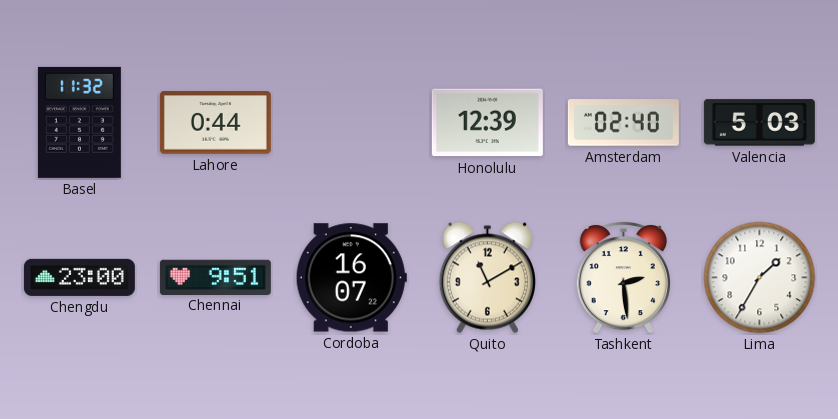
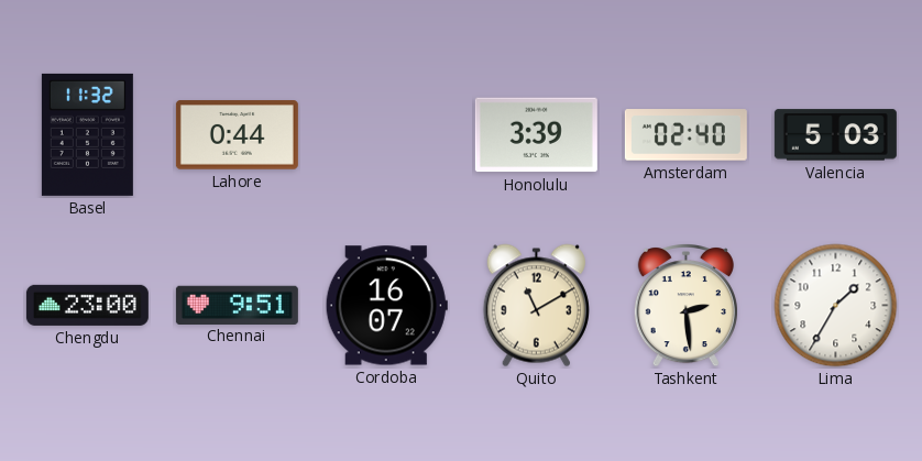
Honolulu: 12:39 -> 3:39 (536, 135)
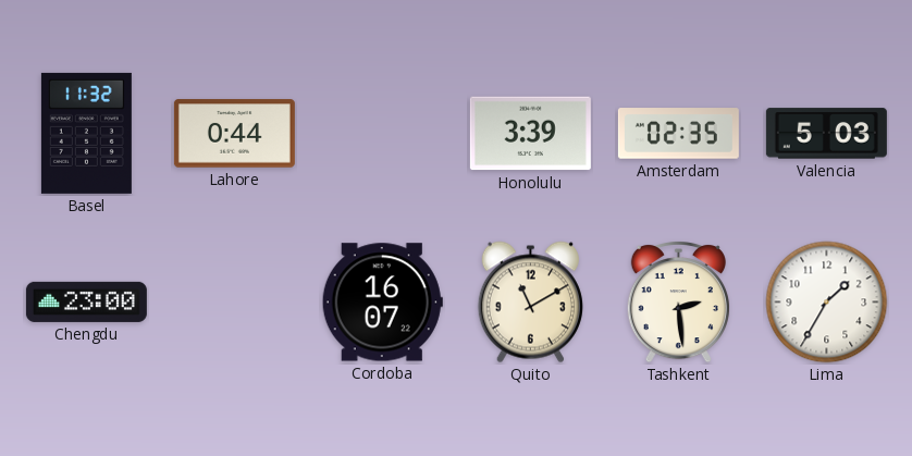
Amsterdam: 02:40 -> 02:35 (678, 134)
Chennai: 9:51 -> none (237, 305)
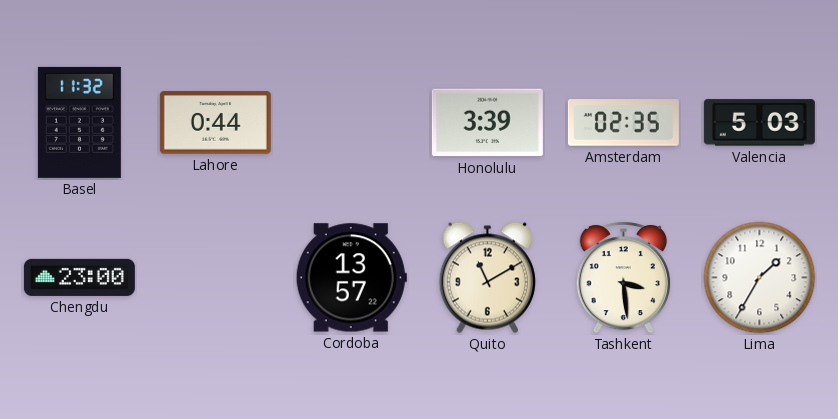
Cordoba: 16:07 -> 13:57 (351, 278)
Tashkent: 2:29 -> 3:29 (623, 277)
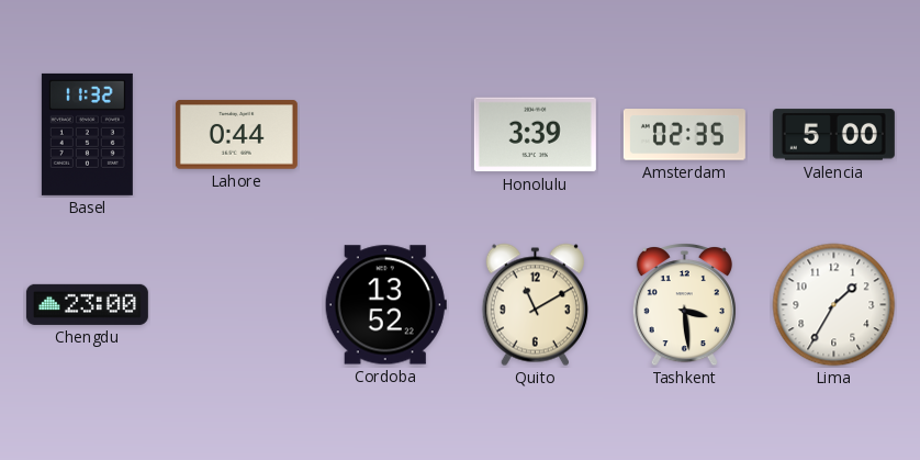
Valencia: 5:03 -> 5:00 (833, 135)
Cordoba: 13:57 -> 13:52 (385, 305)
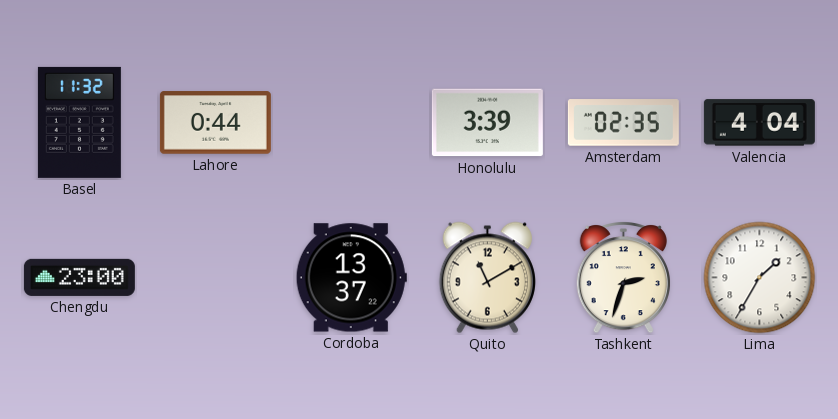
Valencia: 5:00 -> 4:04 (759, 123)
Cordoba: 13:52 -> 13:37 (351, 278)
Tashkent: 3:29 -> 2:33 (623, 277)
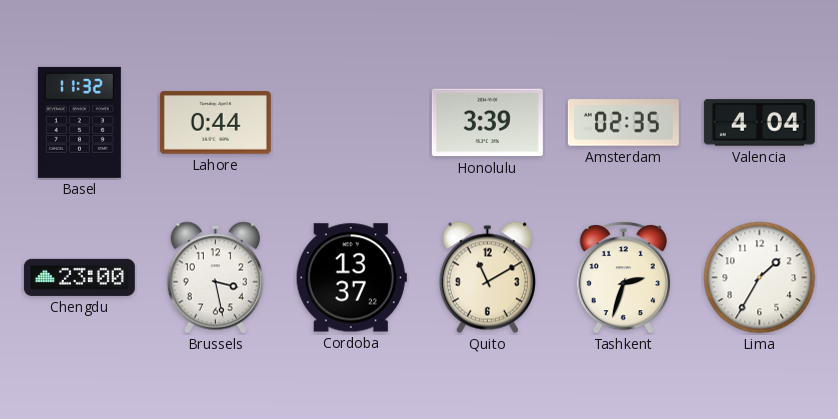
Brussels: none -> 3:28 (215, 278)
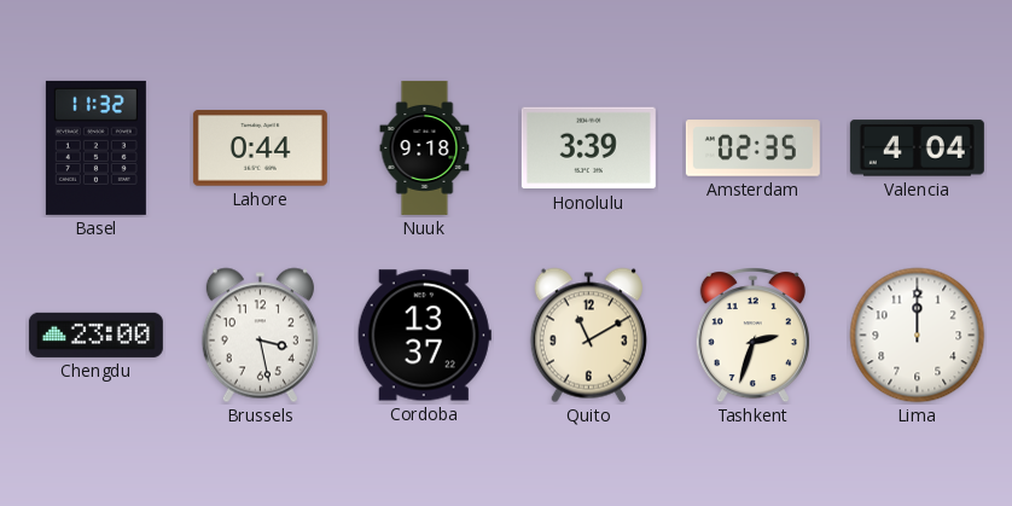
Nuuk: none -> 9:18 (425, 147)
Lima: 1:35 -> 12:00 (918, 336)
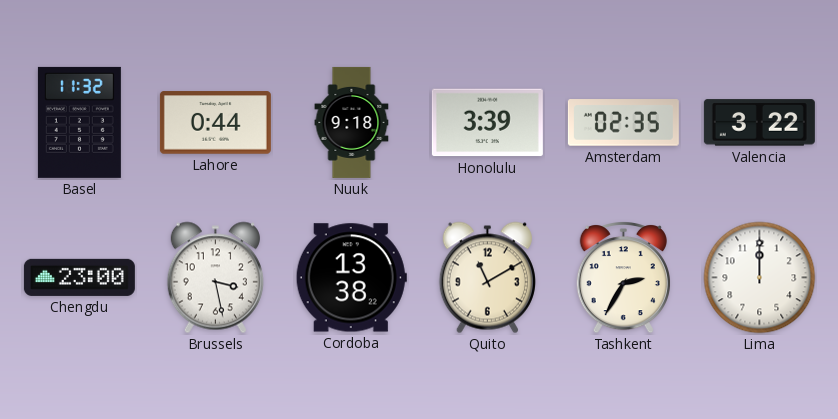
Valencia: 4:04 -> 3:22 (759, 123)
Cordoba: 13:37 -> 13:38 (351, 278)
Tashkent: 2:33 -> 2:35 (623, 277)
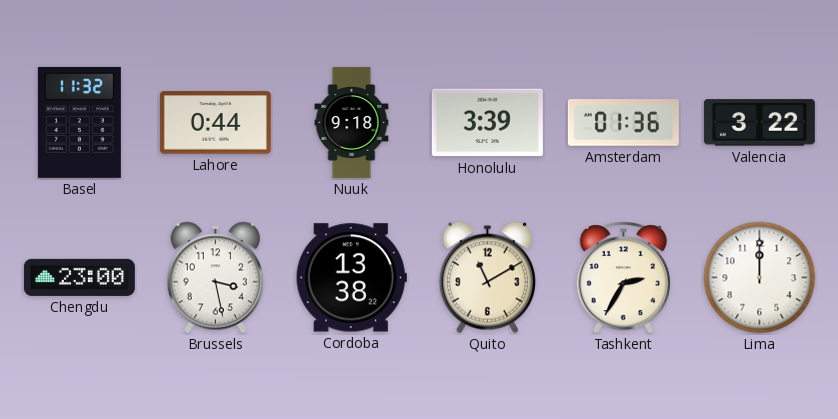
Amsterdam: 02:35 -> 01:36 (623, 123)
